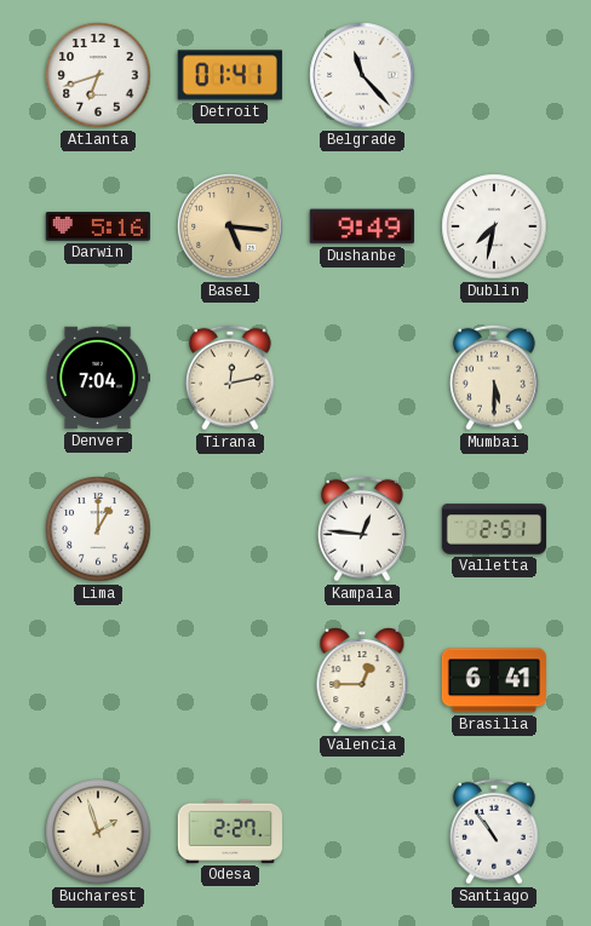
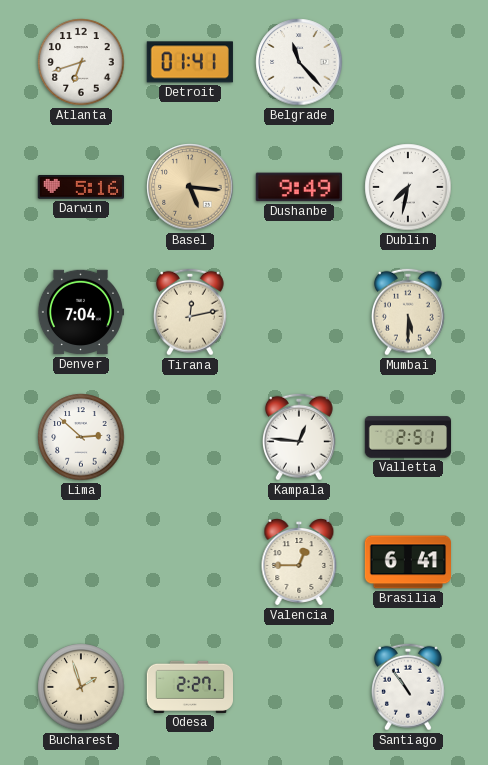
Lima: 1:00 -> 2:52 (81, 437)
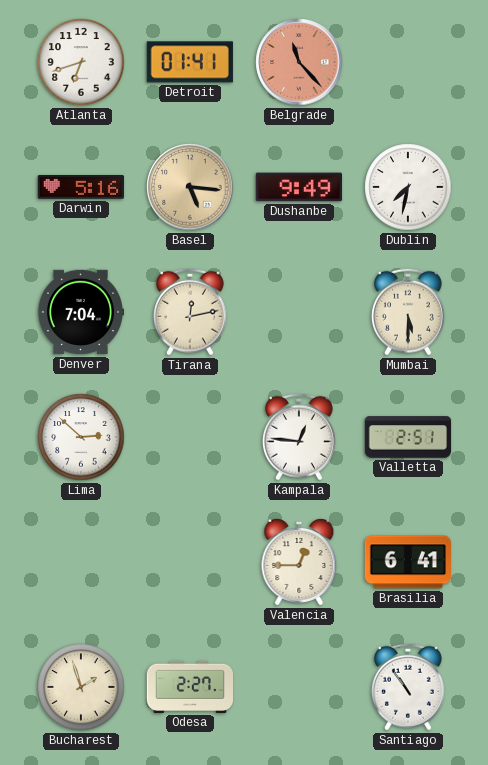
Belgrade dial: white -> salmon (299, 62)
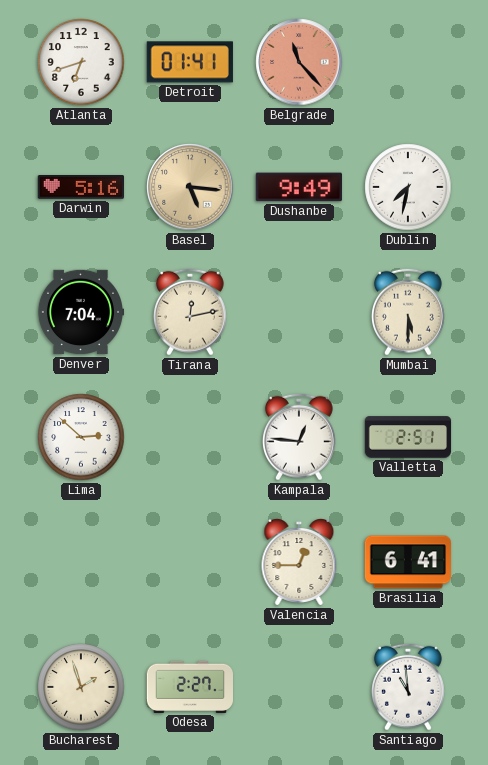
Santiago: 10:54 -> 10:59 (408, 687)
